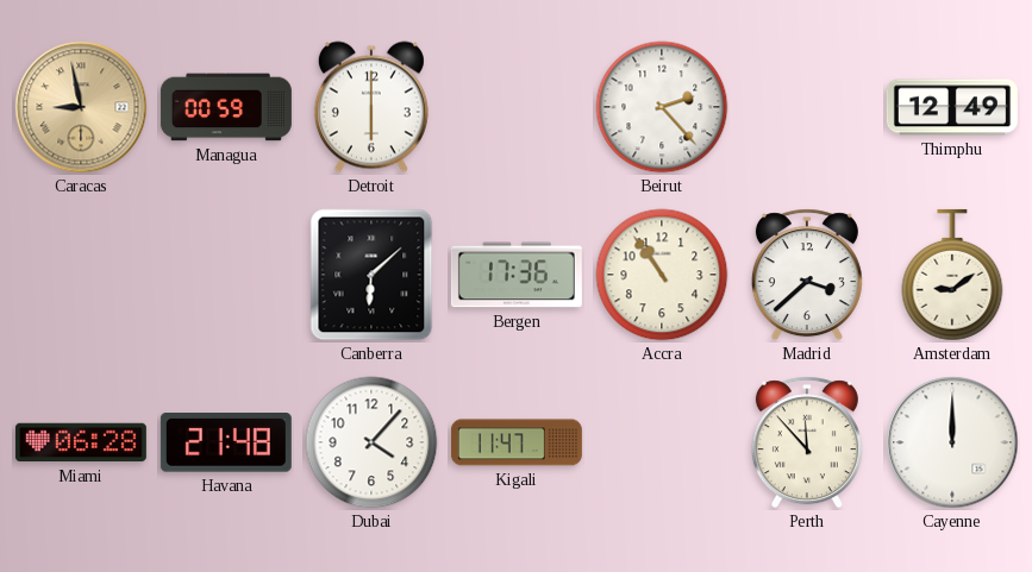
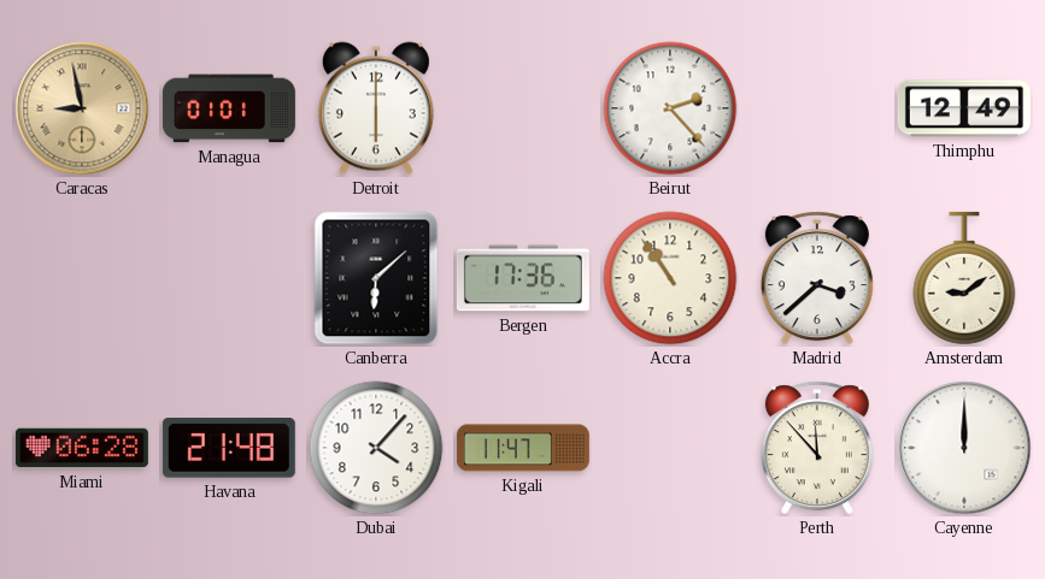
Managua: 00:59 -> 01:01 (229, 108)
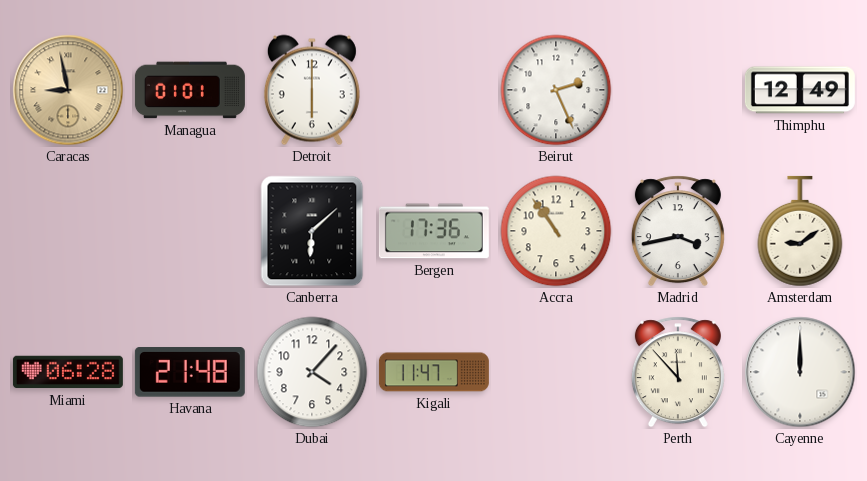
Beirut: 2:23 -> 2:26 (556, 90)
Madrid: 3:38 -> 3:43 (678, 231)
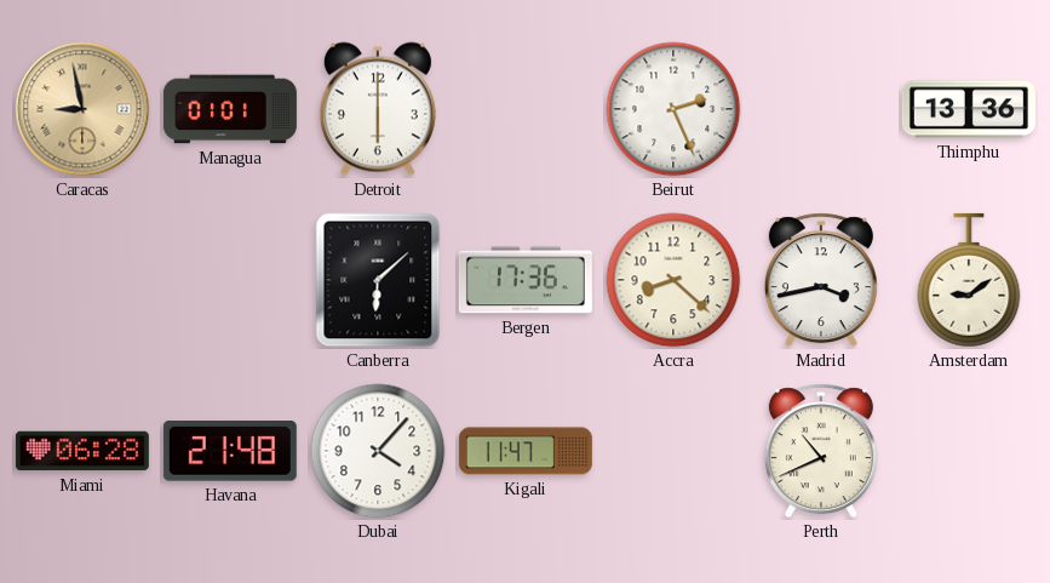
Thimphu: 12:49 -> 13:36 (969, 109)
Accra: 10:54 -> 8:22 (673, 280)
Perth: 11:53 -> 10:41 (821, 451)
Cayenne: 12:00 -> none (800, 372)
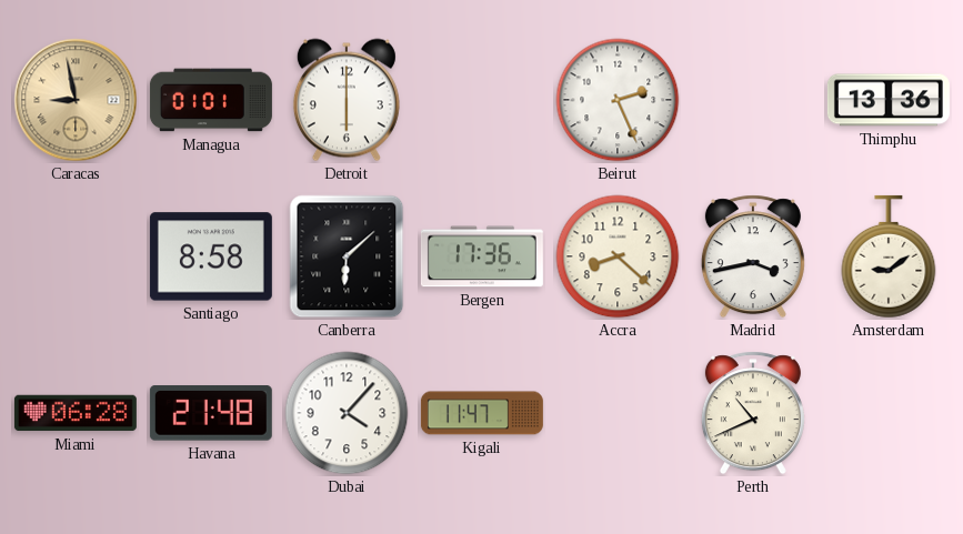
Santiago: none -> 8:58 (211, 256)
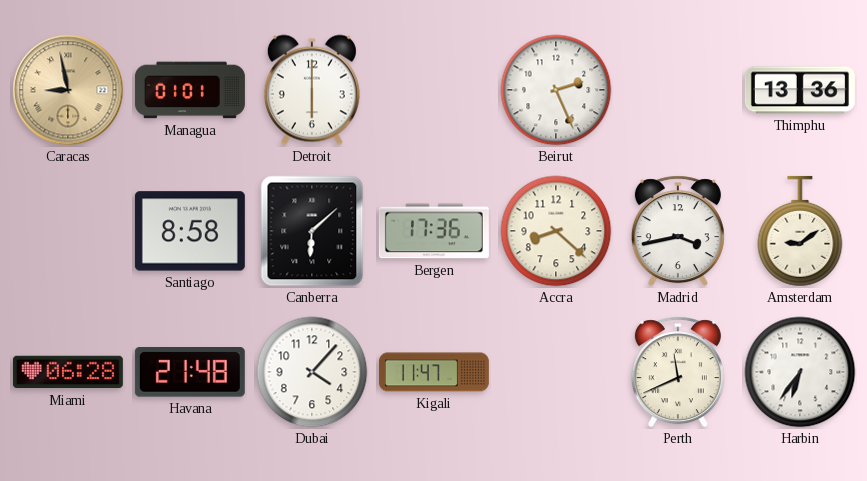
Perth: 10:41 -> 11:41 (678, 372)
Harbin: none -> 6:36 (800, 372)
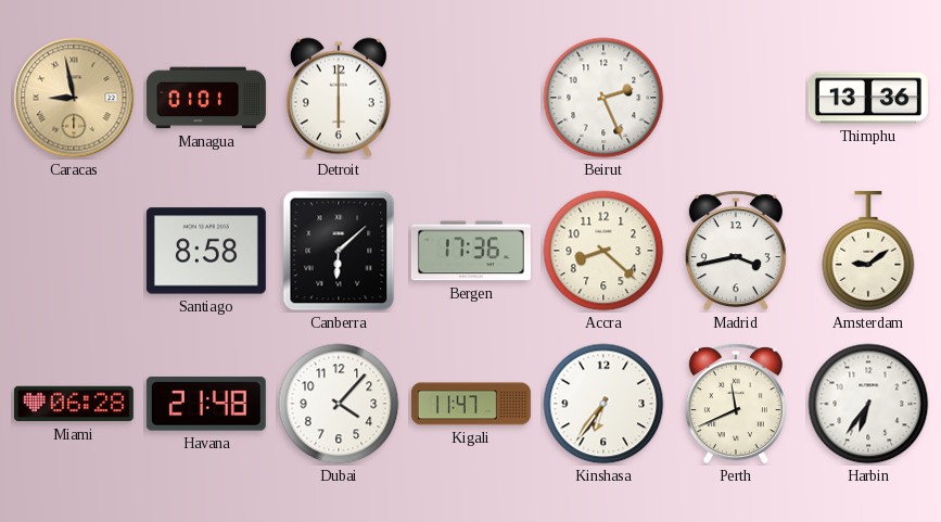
Kinshasa: none -> 6:36 (603, 404)
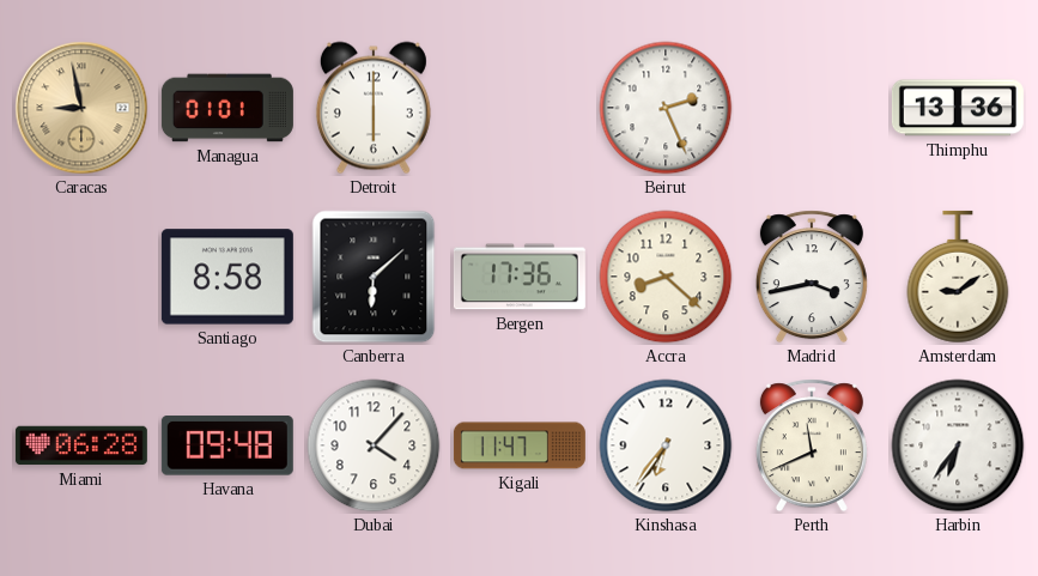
Havana: 21:48 -> 09:48 (227, 447)
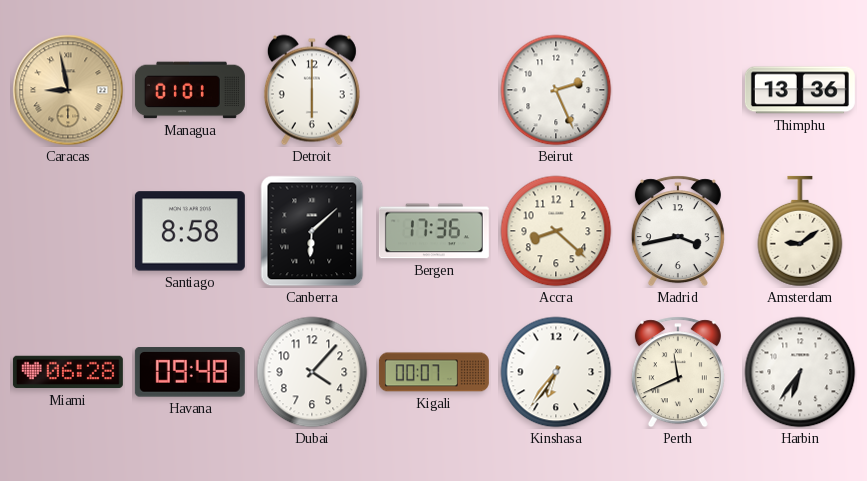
Kigali: 11:47 -> 00:07 (434, 372)
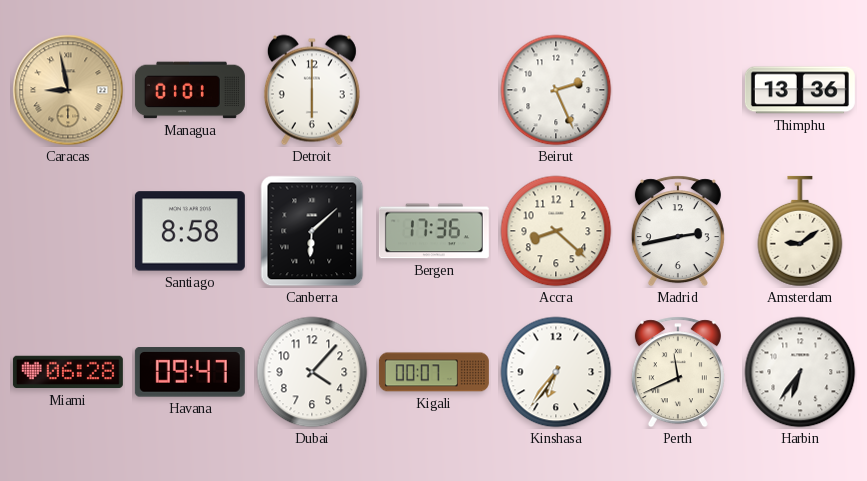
Madrid: 3:43 -> 2:43 (678, 231)
Havana: 09:48 -> 09:47 (190, 373)
